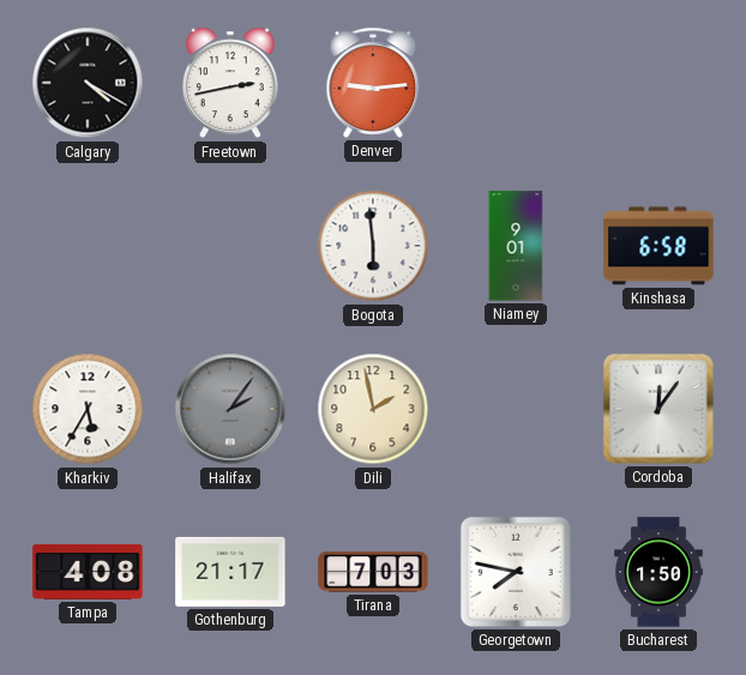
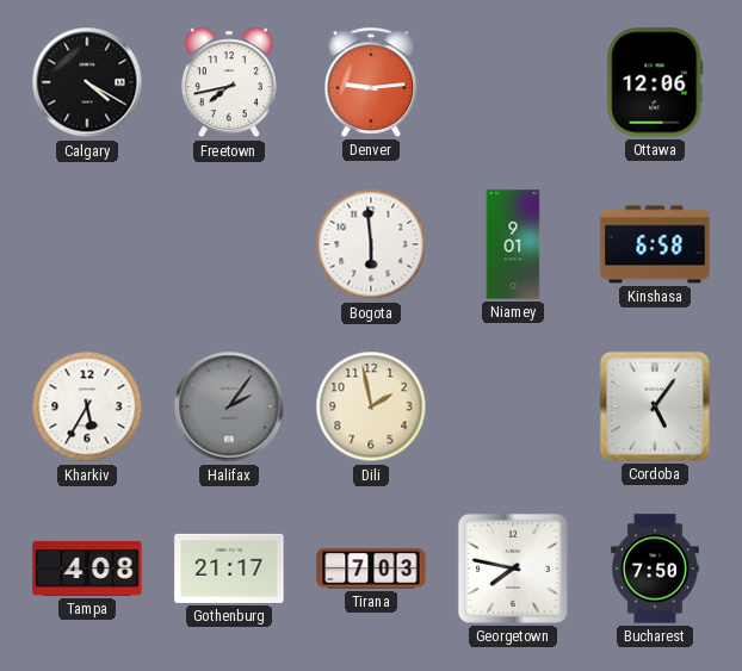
Freetown: 2:43 -> 7:43 (229, 82)
Ottawa: none -> 12:06 (655, 82)
Cordoba: 12:06 -> 5:06 (655, 406)
Bucharest: 1:50 -> 7:50 (655, 569)
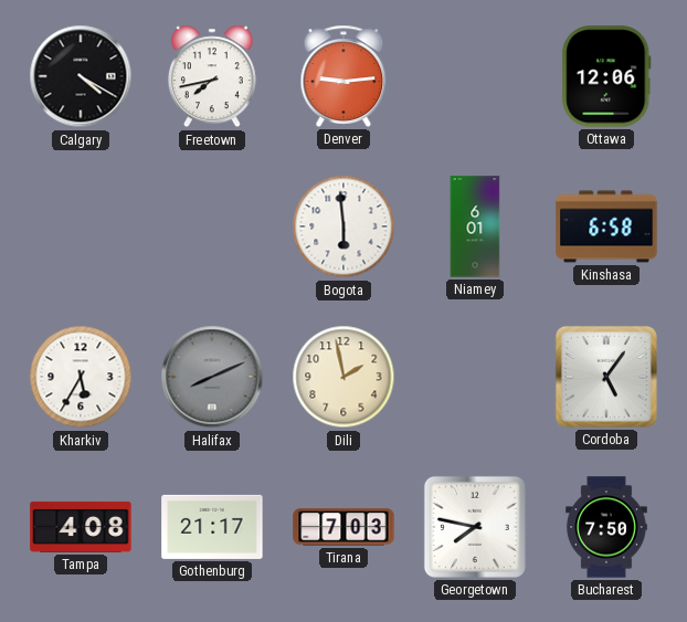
Niamey: 9:01 -> 6:01 (475, 226)
Halifax: 2:06 -> 8:11 (212, 377)
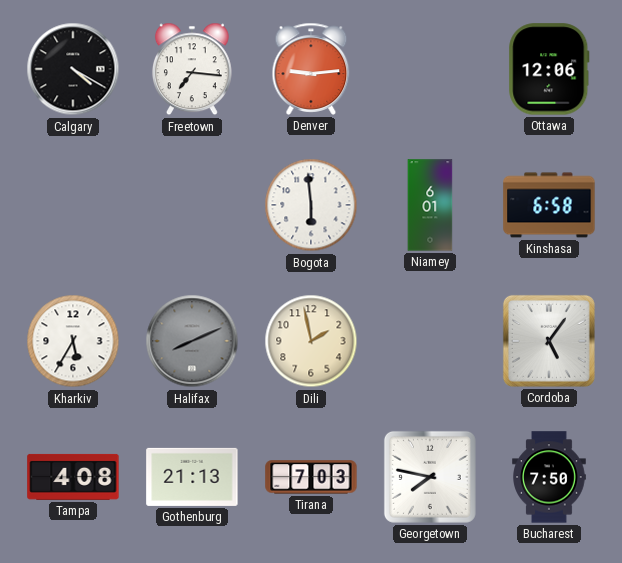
Freetown: 7:43 -> 7:16 (192, 69)
Gothenburg: 21:17 -> 21:13 (192, 477)
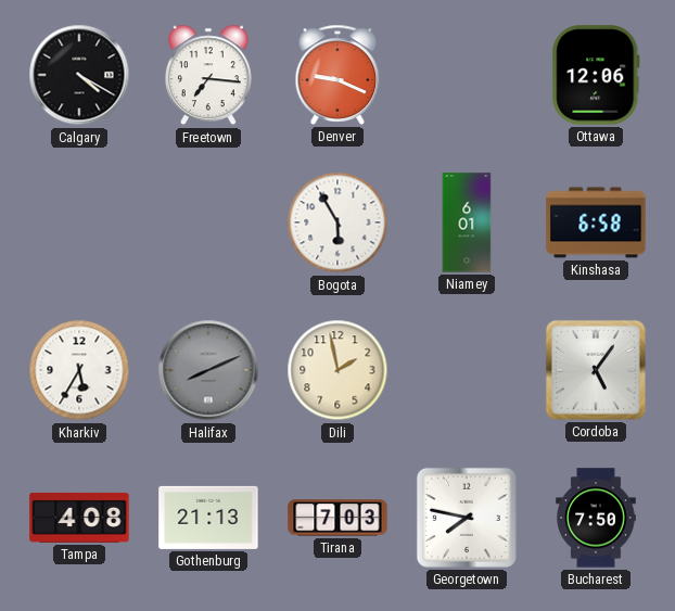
Denver: 9:14 -> 9:19 (337, 75)
Bogota: 5:59 -> 5:55 (337, 222)
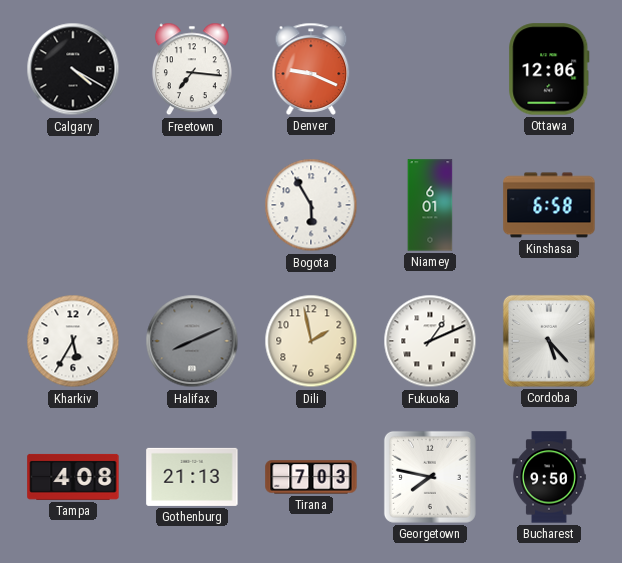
Fukuoka: none -> 1:11 (430, 341)
Cordoba: 5:06 -> 5:23 (549, 341)
Bucharest: 7:50 -> 9:50 (549, 477)
